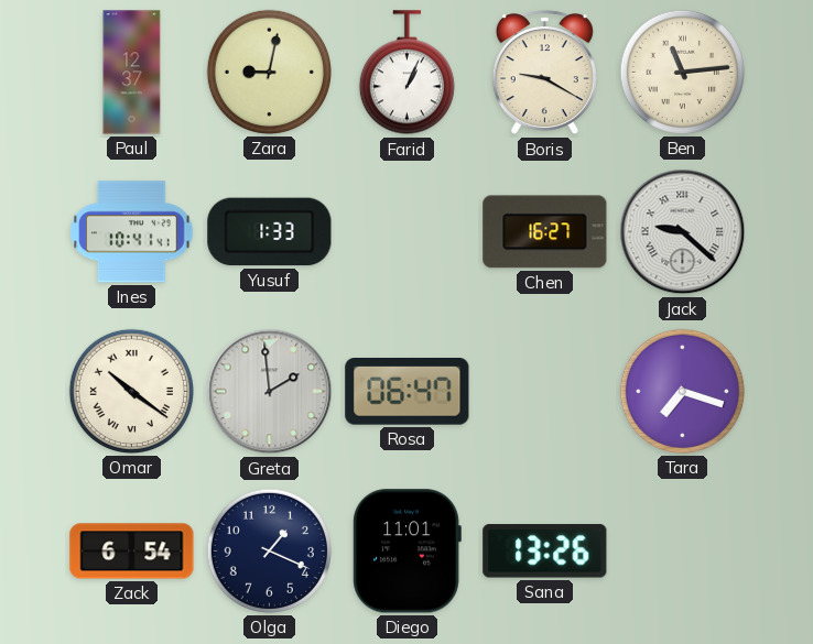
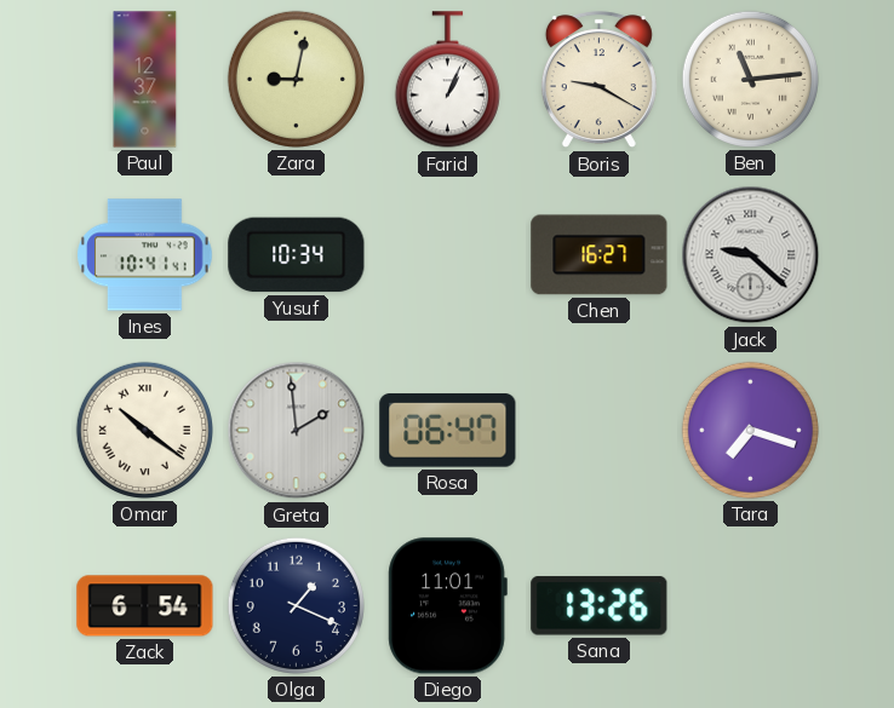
Yusuf: 1:33 -> 10:34 (297, 255)
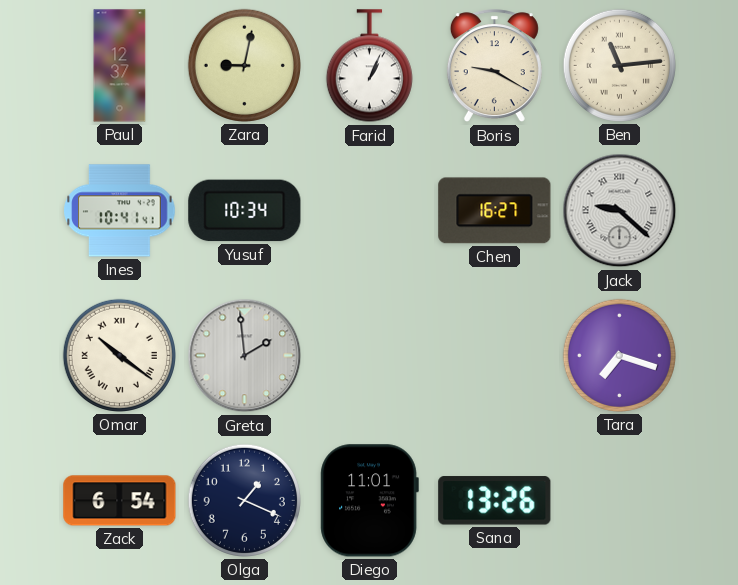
Rosa: 06:47 -> none (448, 431)
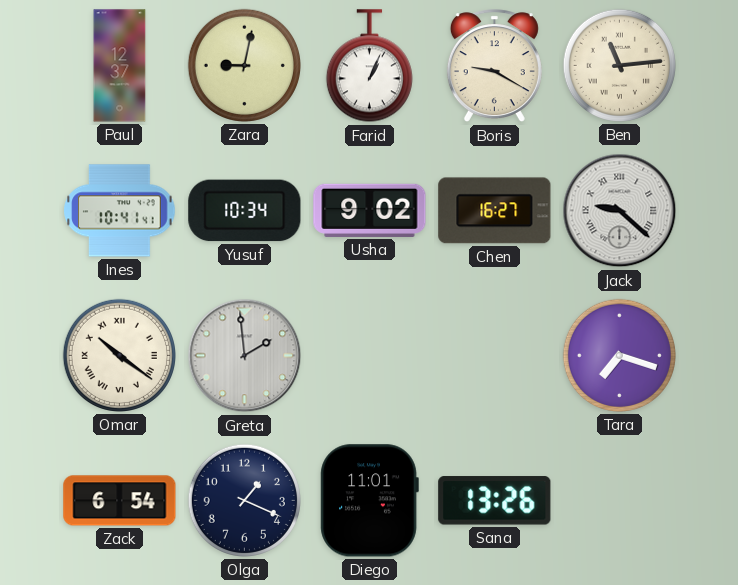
Usha: none -> 9:02 (370, 210)
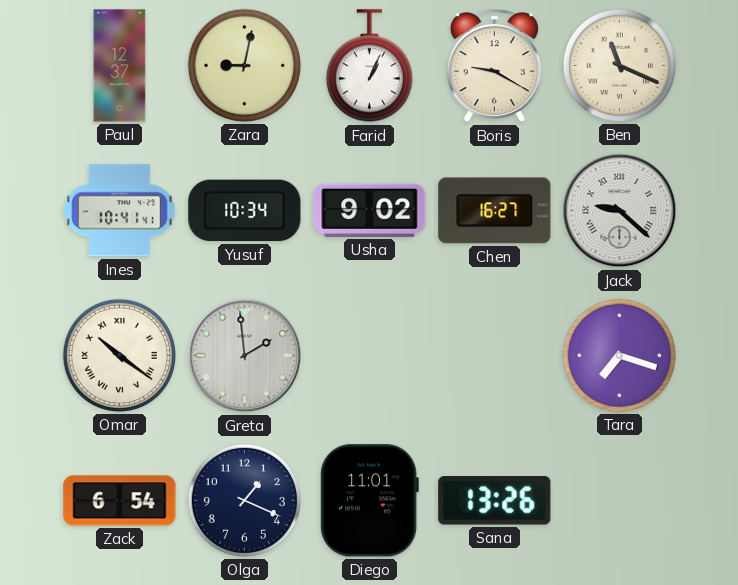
Ben: 11:14 -> 11:19 (619, 65)
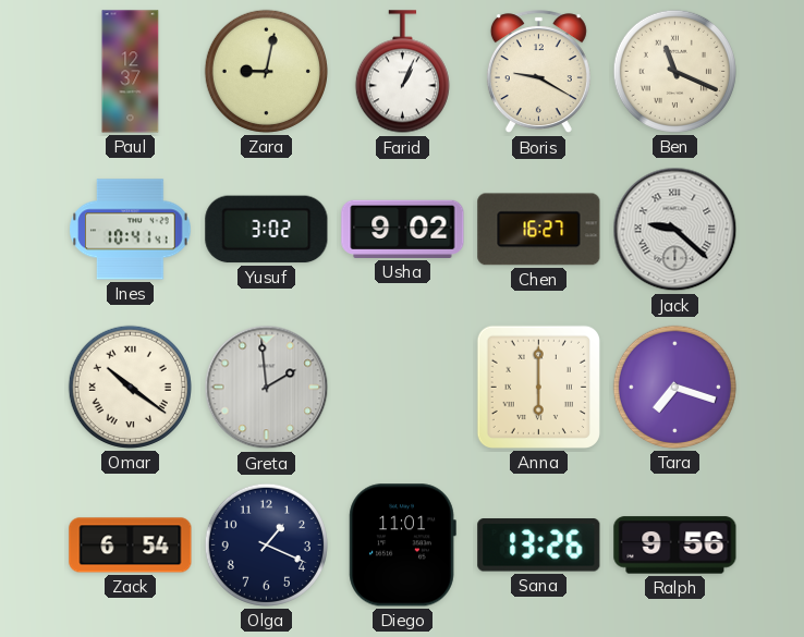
Yusuf: 10:34 -> 3:02 (267, 230)
Anna: none -> 6:00 (538, 387)
Ralph: none -> 9:56 (675, 546)
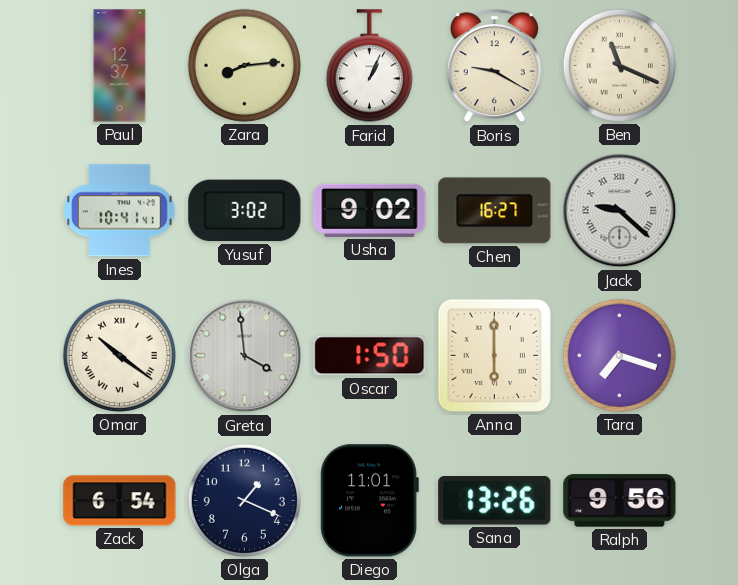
Zara: 9:02 -> 8:14 (244, 65)
Greta: 1:59 -> 3:59 (245, 356)
Oscar: none -> 1:50 (370, 356)
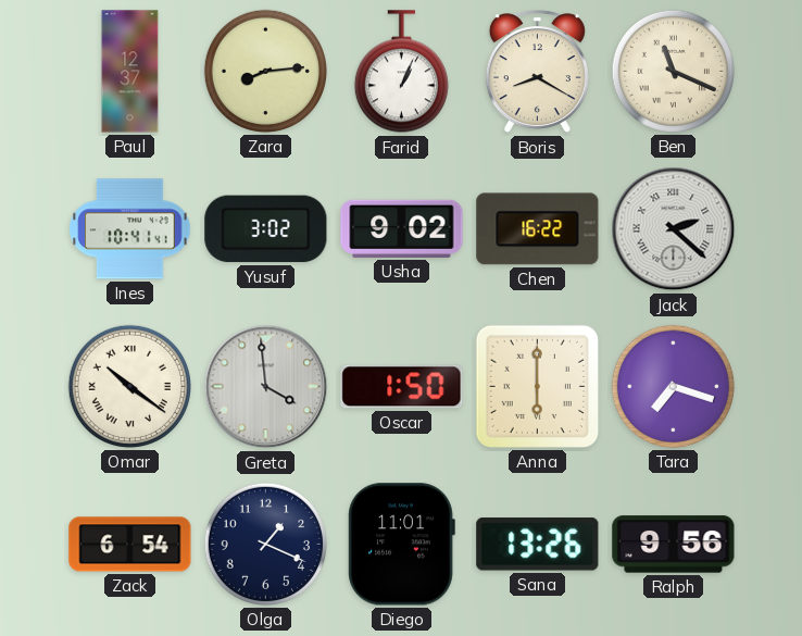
Boris: 9:20 -> 8:20 (537, 72)
Chen: 16:27 -> 16:22 (538, 229)
Jack: 9:22 -> 2:22 (674, 229)
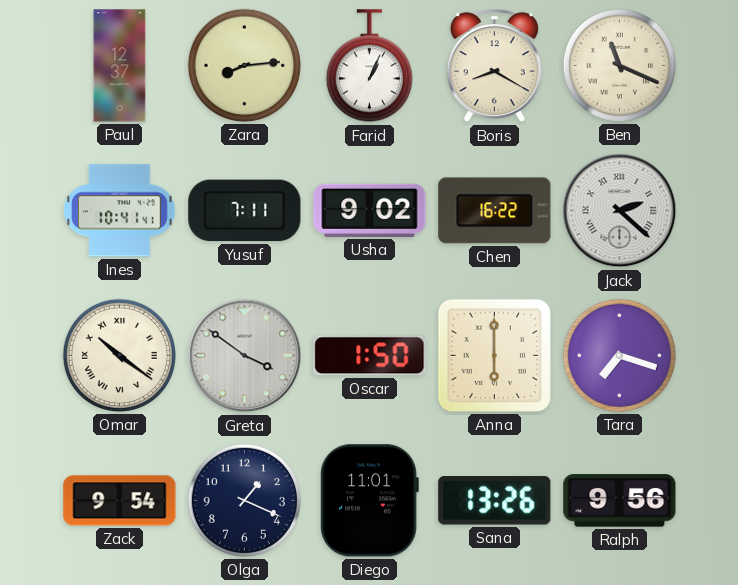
Yusuf: 3:02 -> 7:11 (245, 211)
Greta: 3:59 -> 3:51 (245, 356)
Zack: 6:54 -> 9:54 (120, 501)
